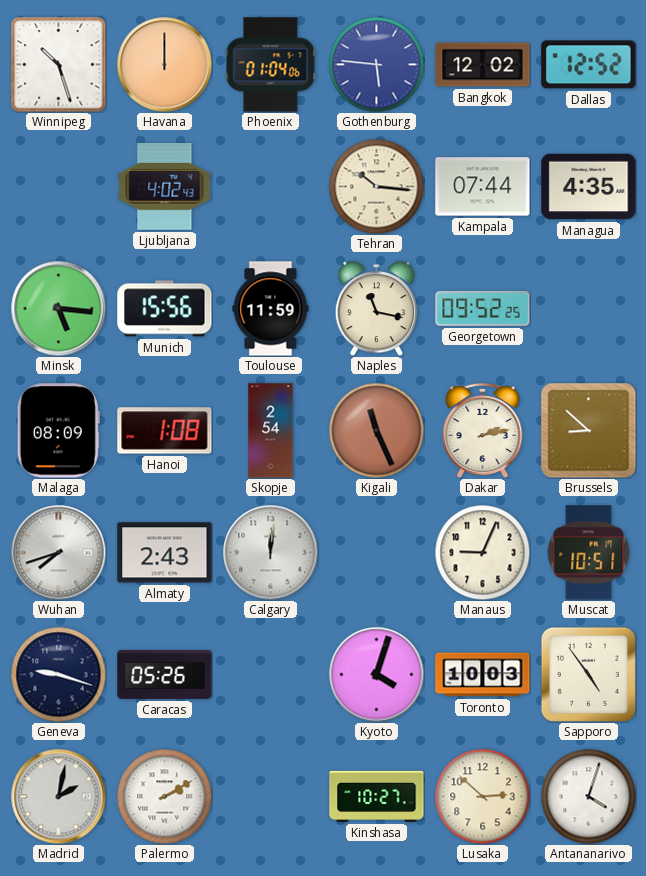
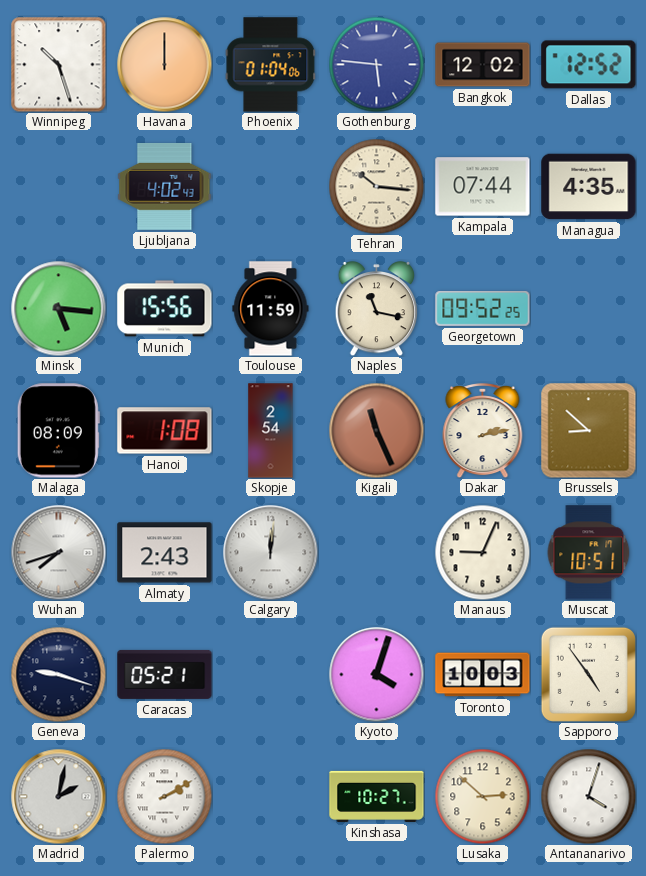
Caracas: 05:26 -> 05:21 (165, 674)
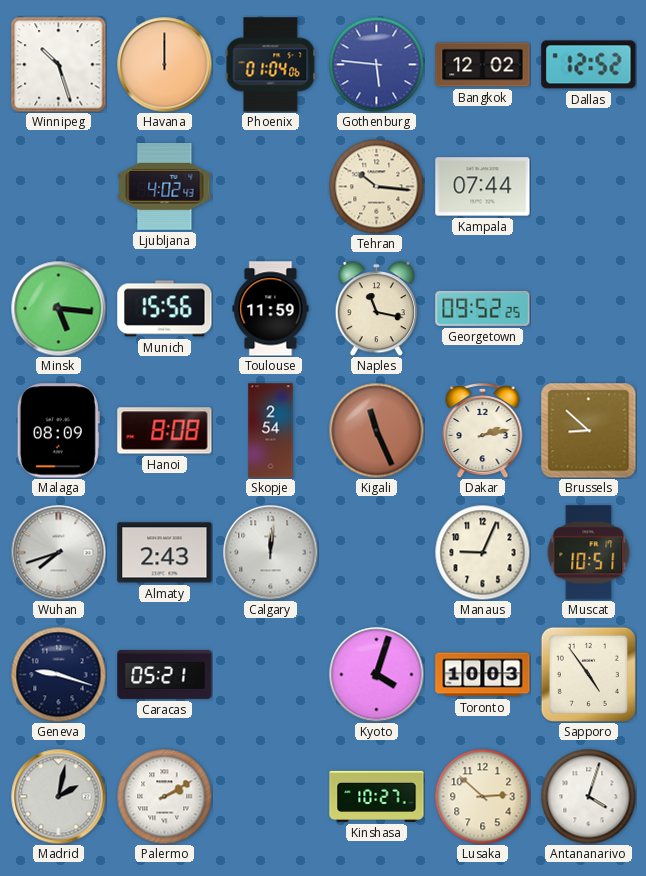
Managua: 4:35 -> none (589, 187)
Hanoi: 1:08 -> 8:08 (165, 431)
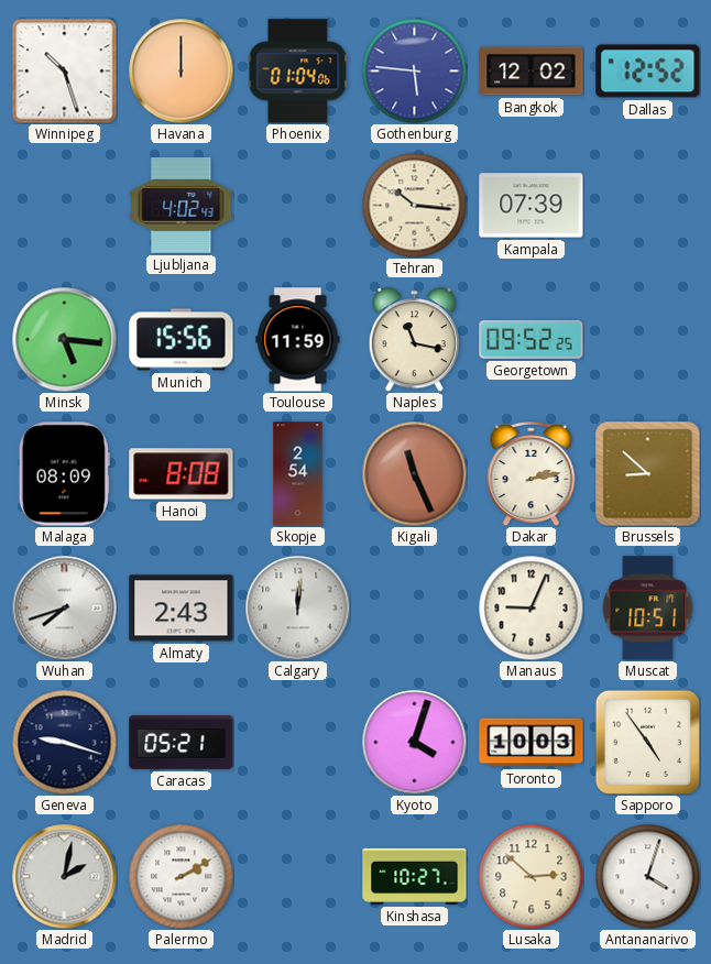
Kampala: 07:44 -> 07:39 (532, 206)
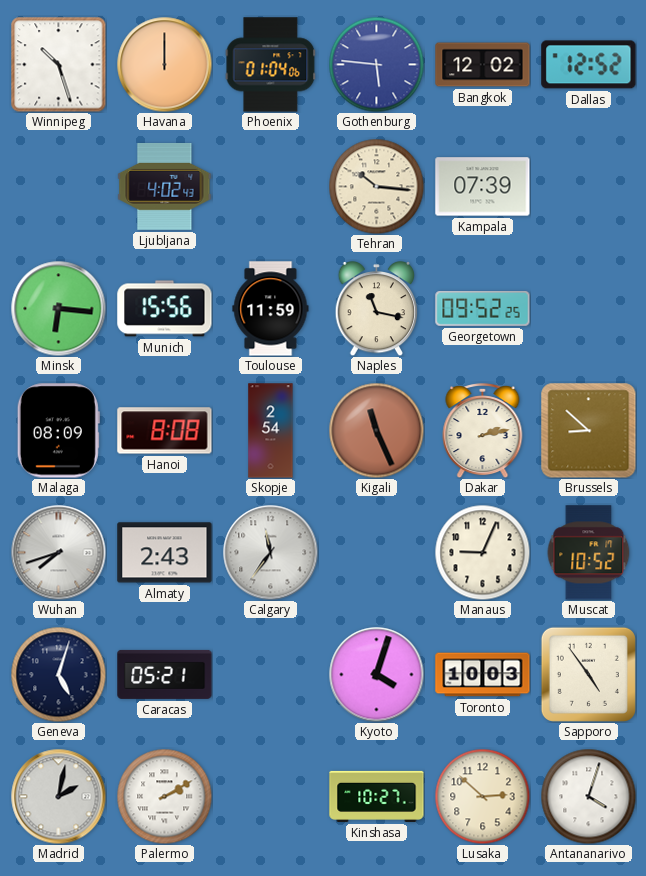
Minsk: 5:16 -> 6:16 (58, 308)
Calgary: 12:01 -> 11:36 (270, 552)
Muscat: 10:51 -> 10:52 (589, 553)
Geneva: 9:18 -> 5:03 (58, 674)
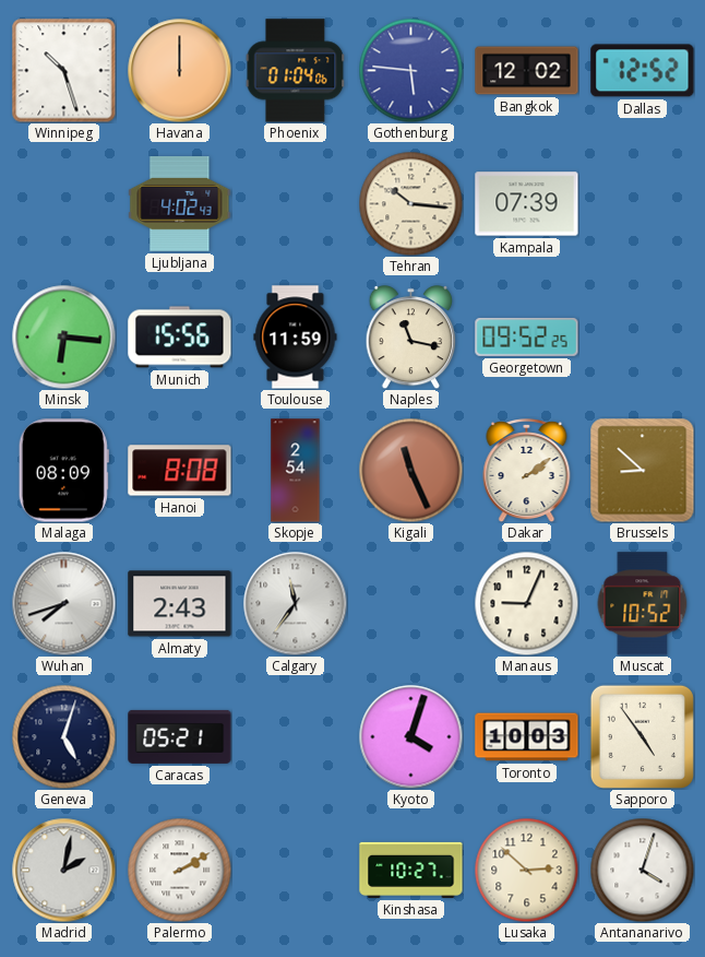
Dakar: 2:13 -> 2:09 (527, 471)
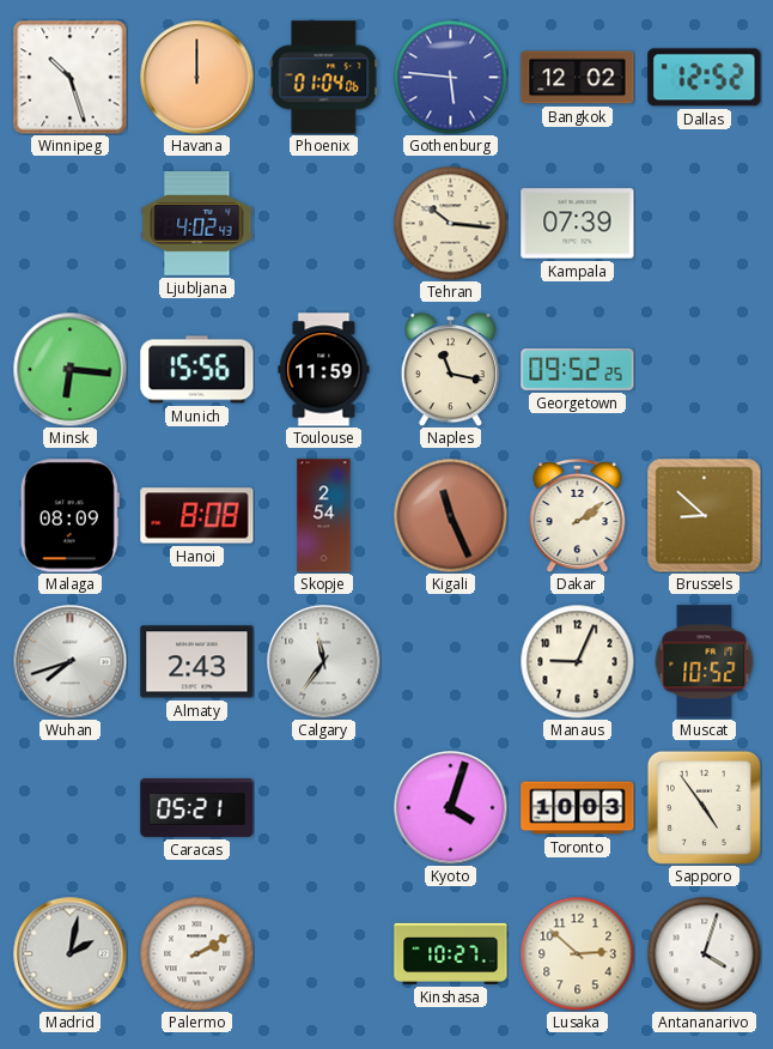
Geneva: 5:03 -> none (63, 736)
